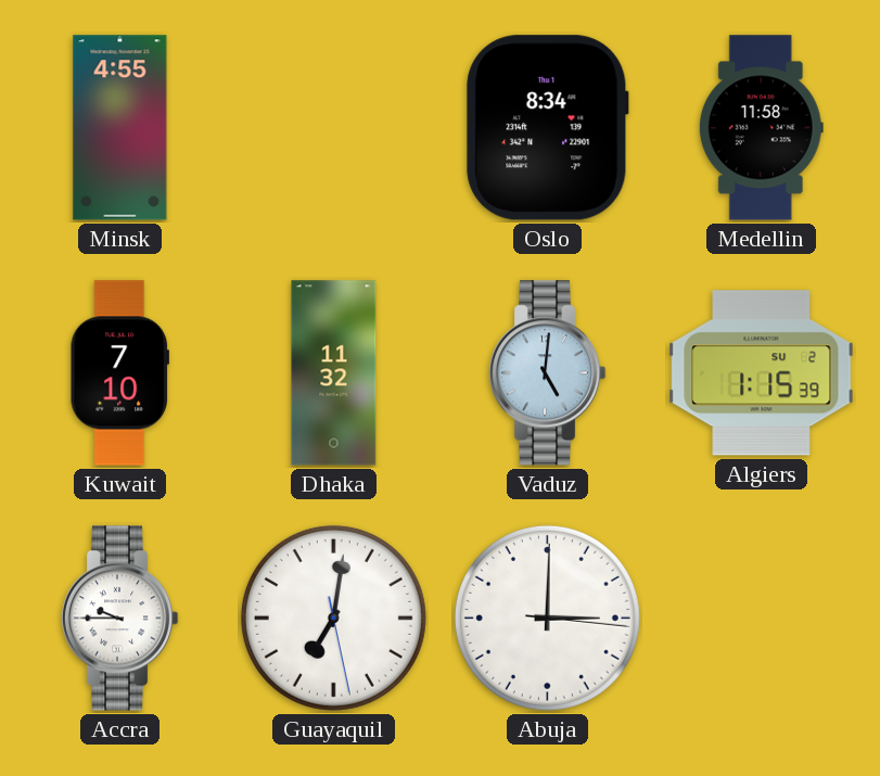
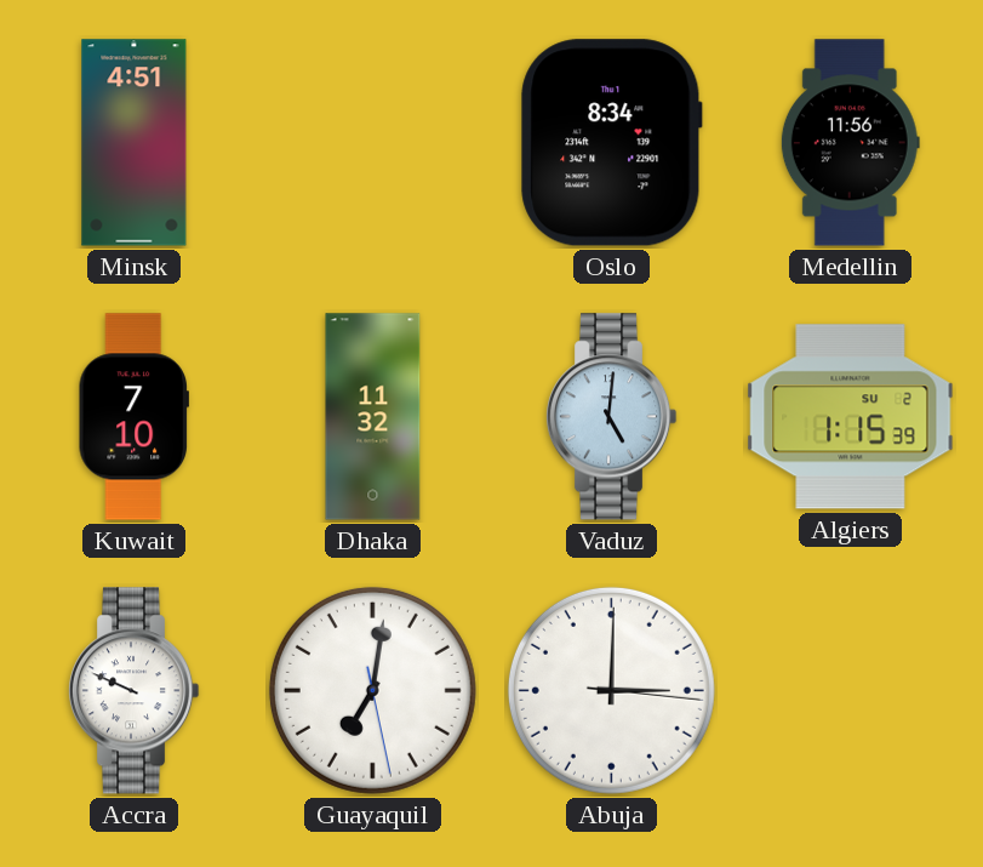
Minsk: 4:55 -> 4:51 (135, 143)
Medellin: 11:58 -> 11:56 (850, 143)
Accra: 9:45 -> 9:49 (133, 691)
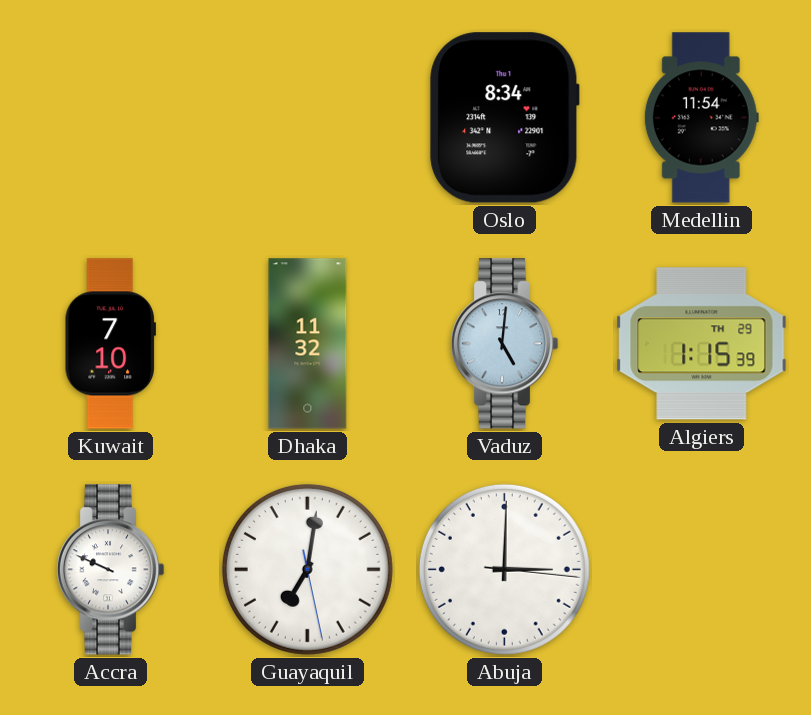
Minsk: 4:51 -> none (135, 143)
Medellin: 11:56 -> 11:54 (701, 118)
Algiers date: SU 2 -> TH 29 (702, 344)
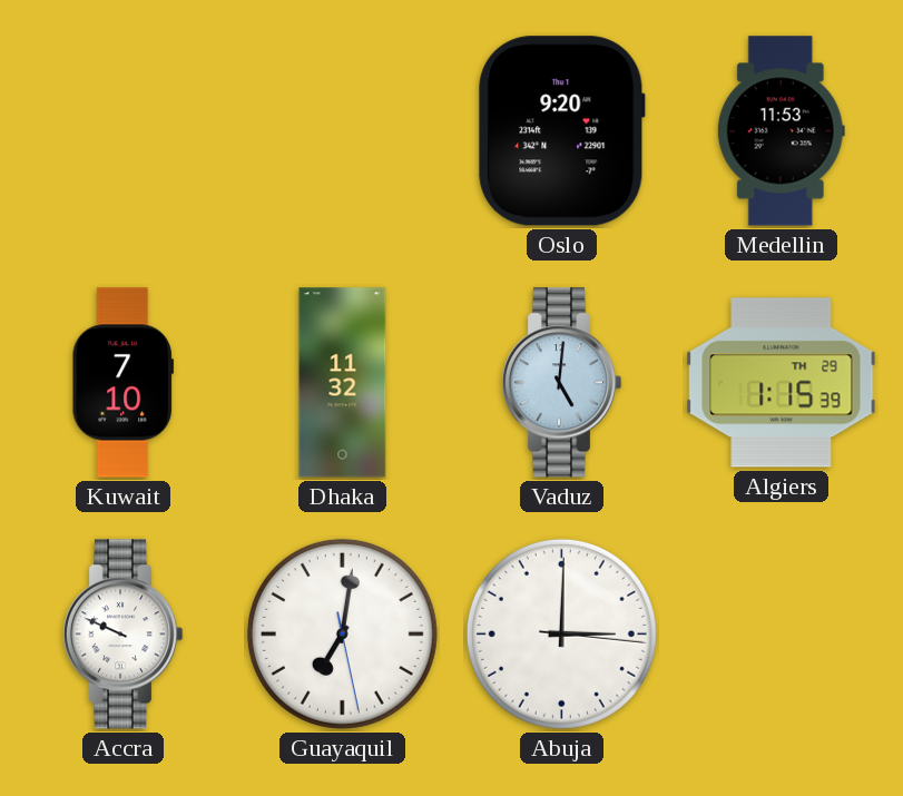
Oslo: 8:34 -> 9:20 (562, 131)
Medellin: 11:54 -> 11:53 (781, 131)
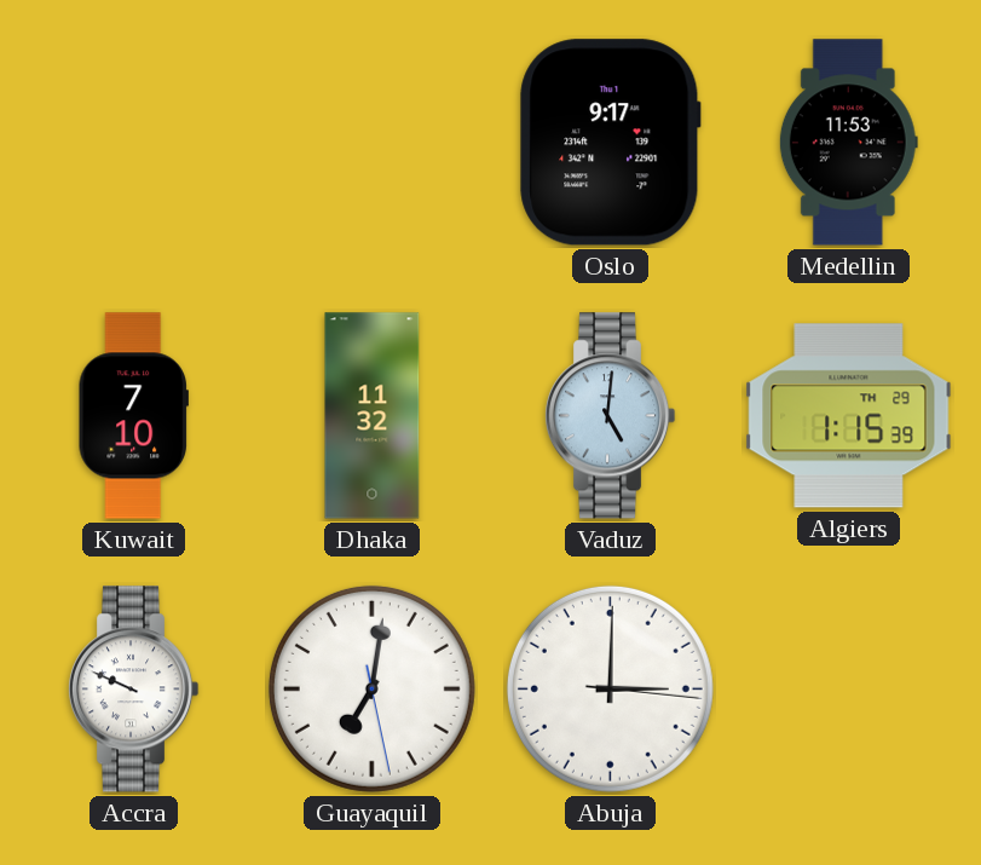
Oslo: 9:20 -> 9:17 (611, 143)
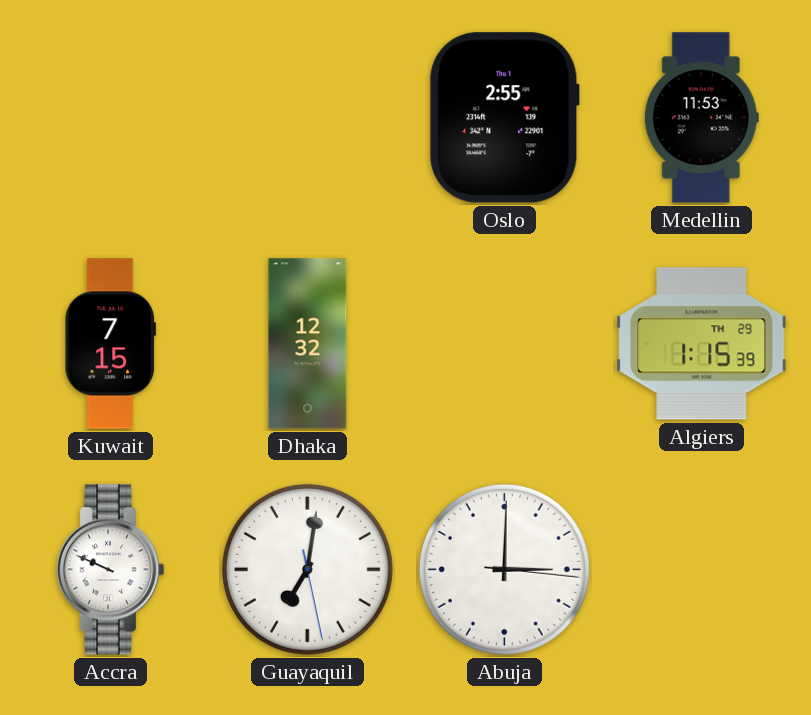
Oslo: 9:17 -> 2:55 (505, 118)
Kuwait: 7:10 -> 7:15 (110, 344)
Dhaka: 11:32 -> 12:32 (308, 344)
Vaduz: 5:01 -> none (610, 416)
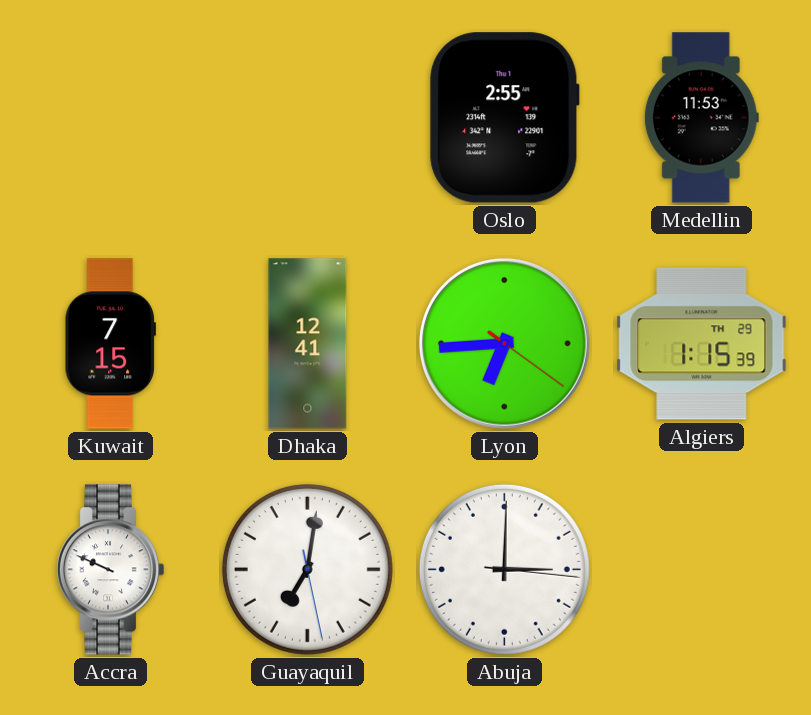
Dhaka: 12:32 -> 12:41 (308, 344)
Lyon: none -> 6:44 (504, 343)
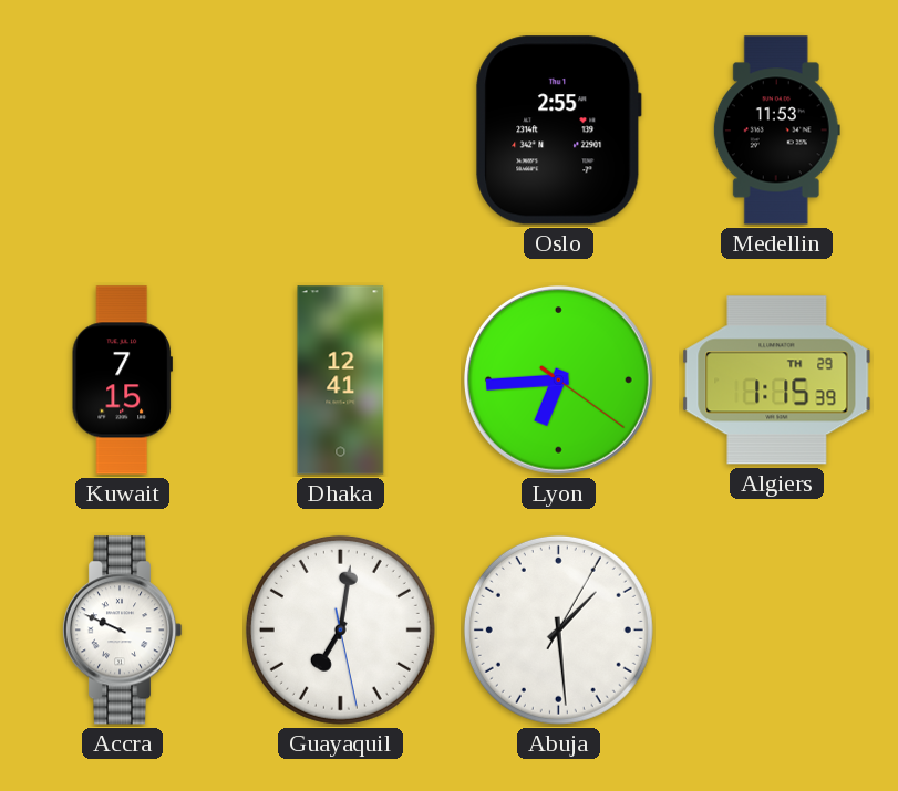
Abuja: 3:00 -> 1:29 (558, 629)
